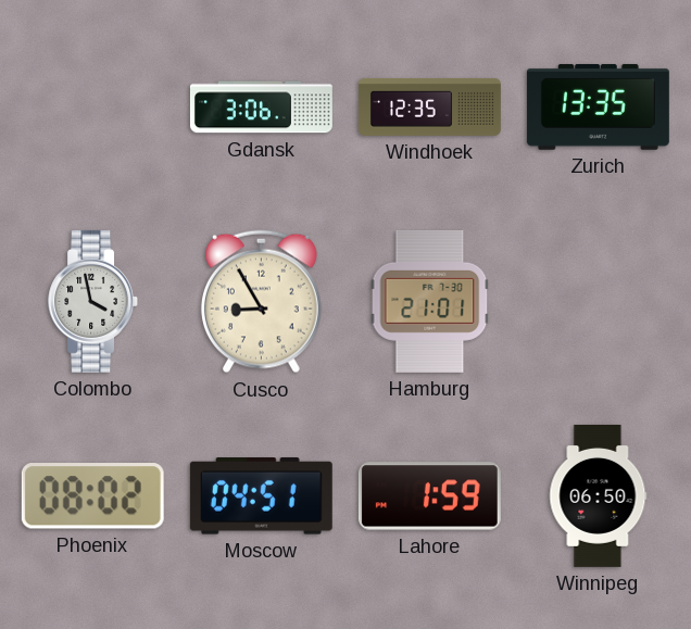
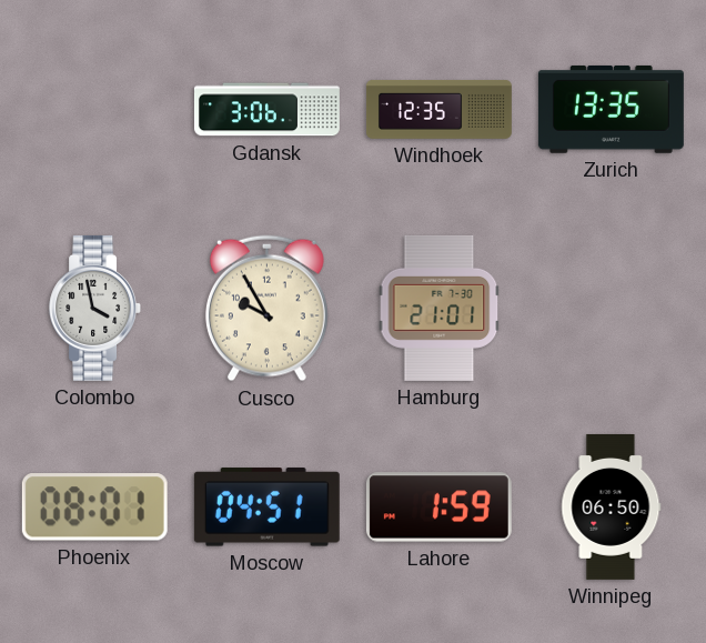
Cusco: 8:55 -> 9:55 (266, 309)
Phoenix: 08:02 -> 08:01 (94, 508)
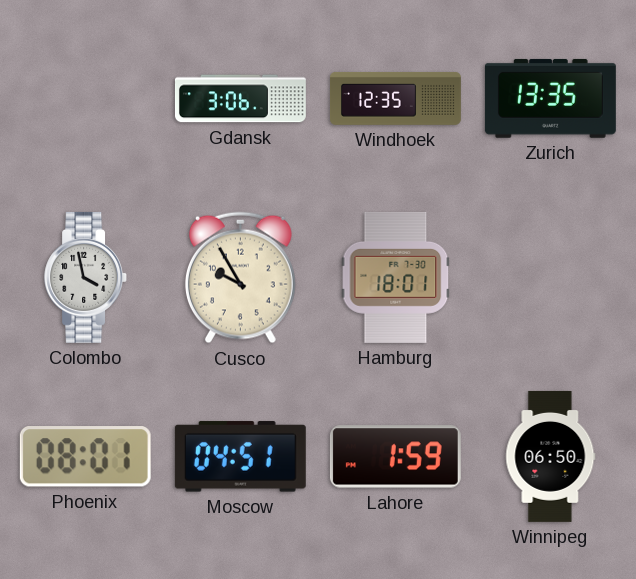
Hamburg: 21:01 -> 18:01 (396, 277)
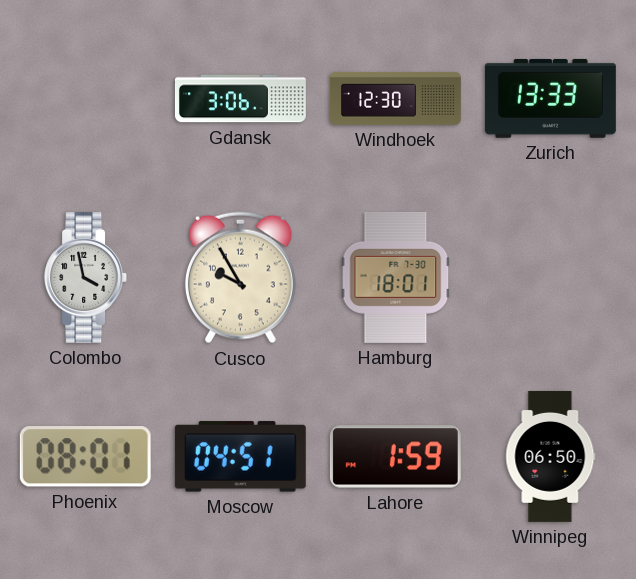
Windhoek: 12:35 -> 12:30 (395, 98)
Zurich: 13:35 -> 13:33 (550, 98)
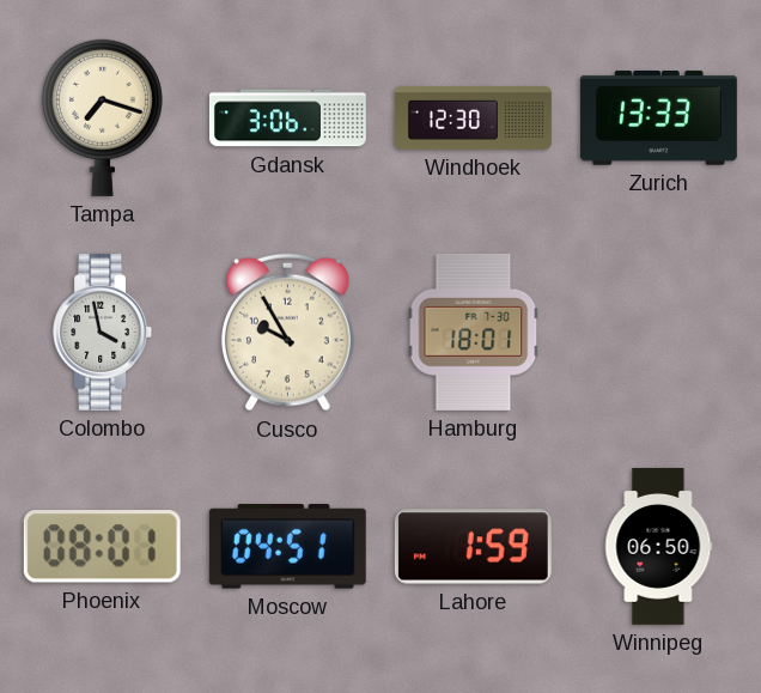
Tampa: none -> 7:18 (102, 117)
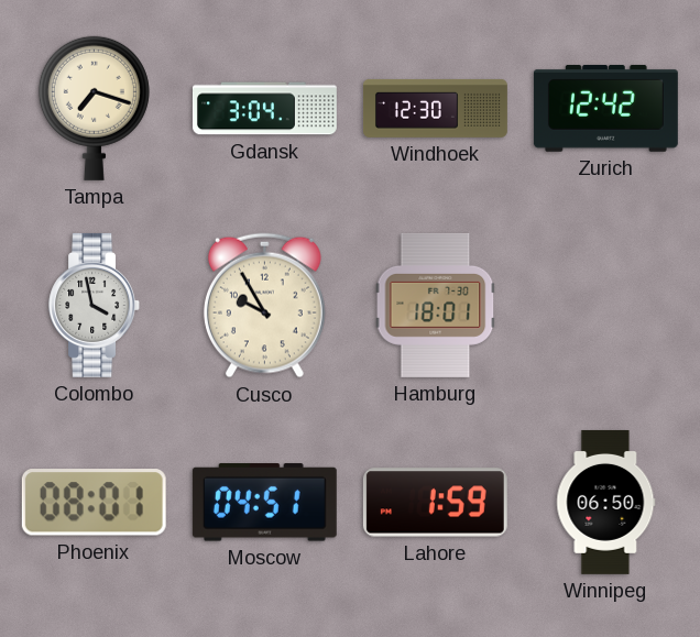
Gdansk: 3:06 -> 3:04 (264, 109)
Zurich: 13:33 -> 12:42 (605, 108)
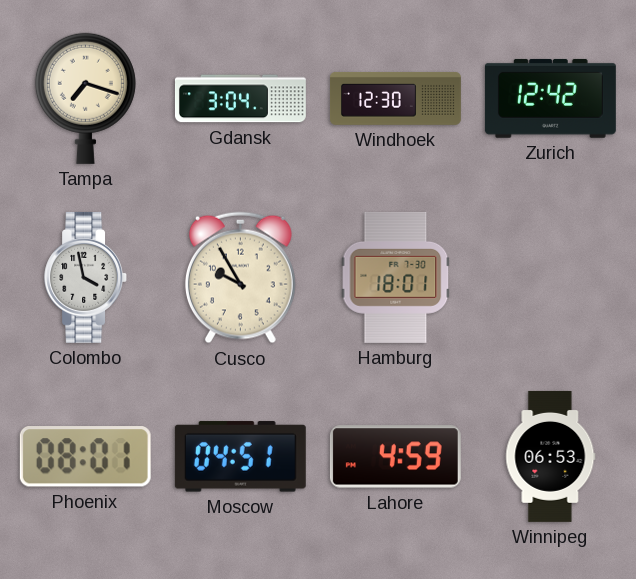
Lahore: 1:59 -> 4:59 (395, 457)
Winnipeg: 06:50 -> 06:53 (551, 456)
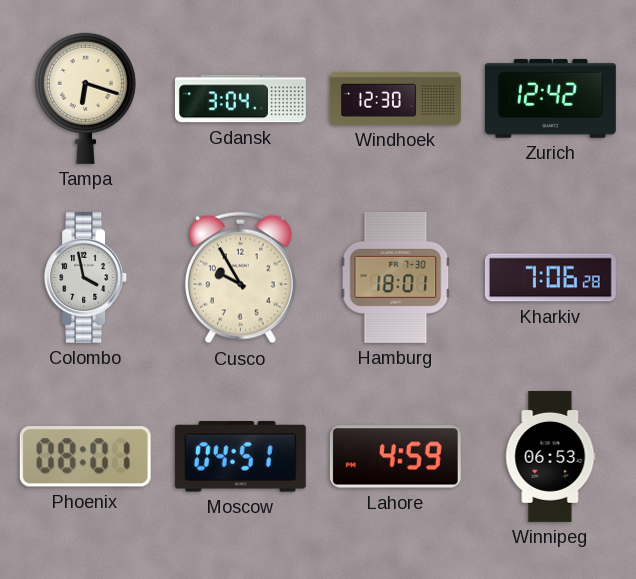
Tampa: 7:18 -> 6:18 (85, 98)
Kharkiv: none -> 7:06 (550, 278)
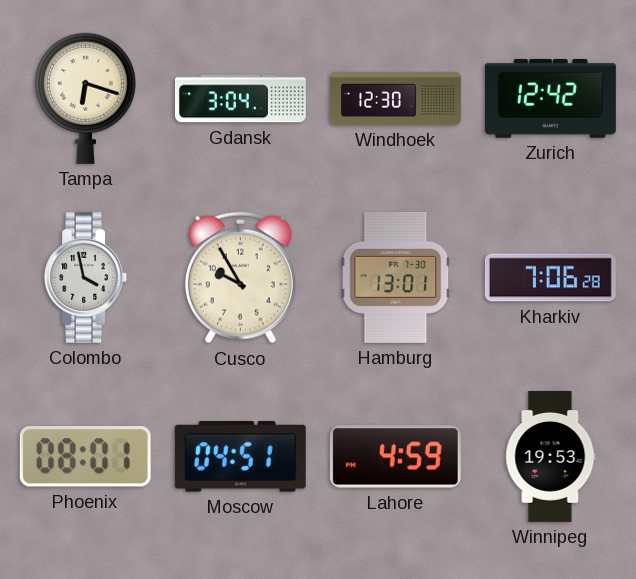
Hamburg: 18:01 -> 13:01 (396, 277)
Winnipeg: 06:53 -> 19:53 (551, 456)
